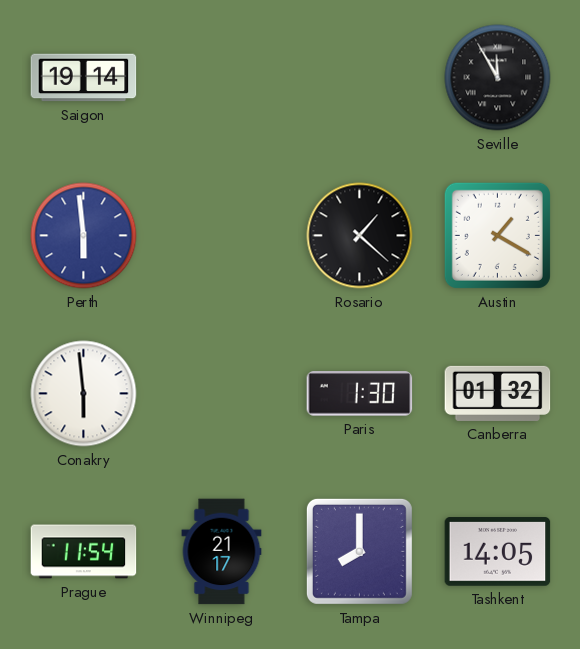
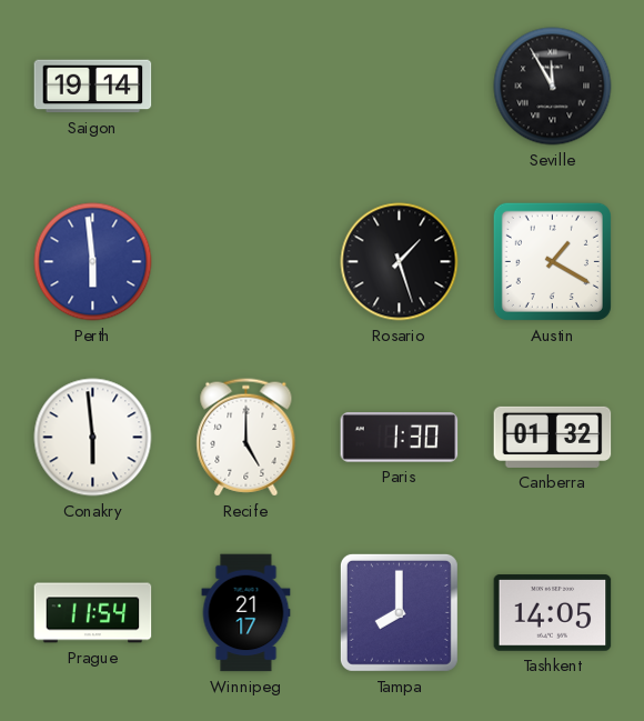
Rosario: 1:22 -> 1:27 (400, 262)
Recife: none -> 5:00 (246, 438)
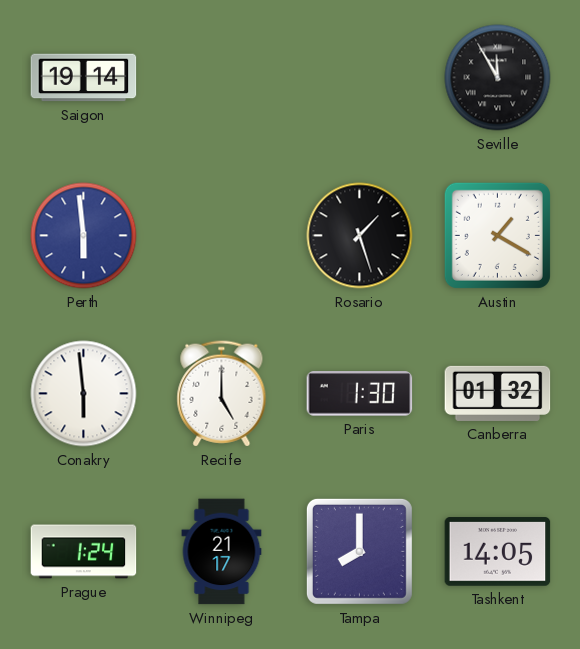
Prague: 11:54 -> 1:24 (84, 552)
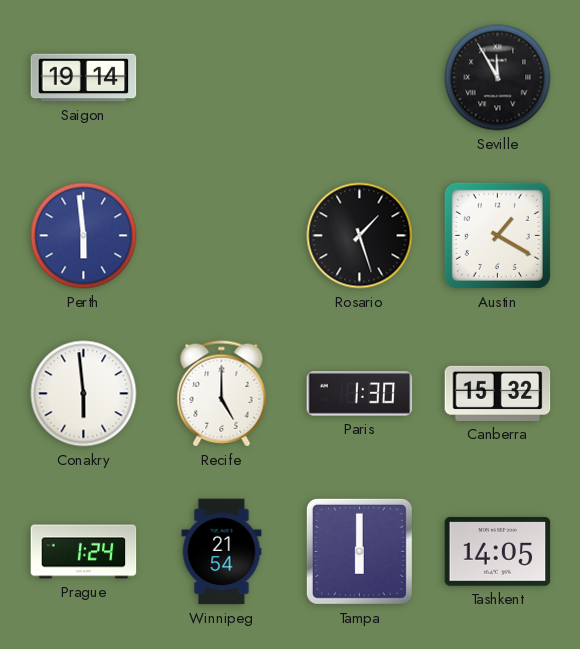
Canberra: 01:32 -> 15:32 (498, 393)
Winnipeg: 21:17 -> 21:54 (222, 552)
Tampa: 8:00 -> 6:00 (359, 551)
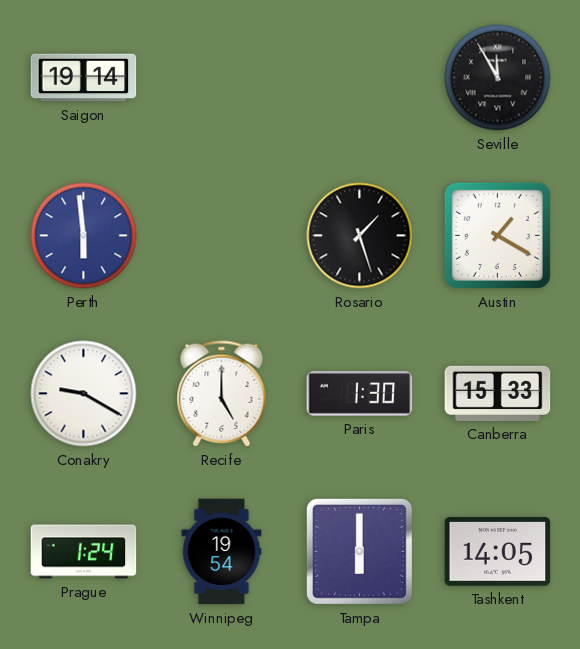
Conakry: 5:59 -> 9:20 (84, 394)
Canberra: 15:32 -> 15:33 (498, 393)
Winnipeg: 21:54 -> 19:54 (222, 552)
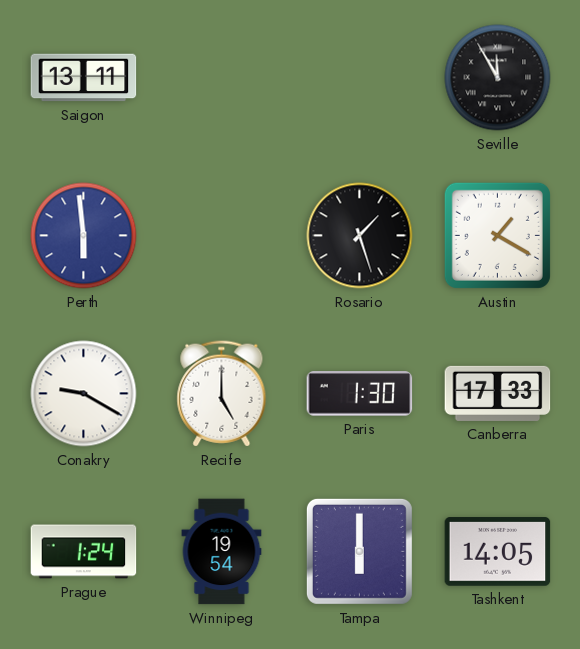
Saigon: 19:14 -> 13:11 (84, 78)
Canberra: 15:33 -> 17:33 (498, 393)
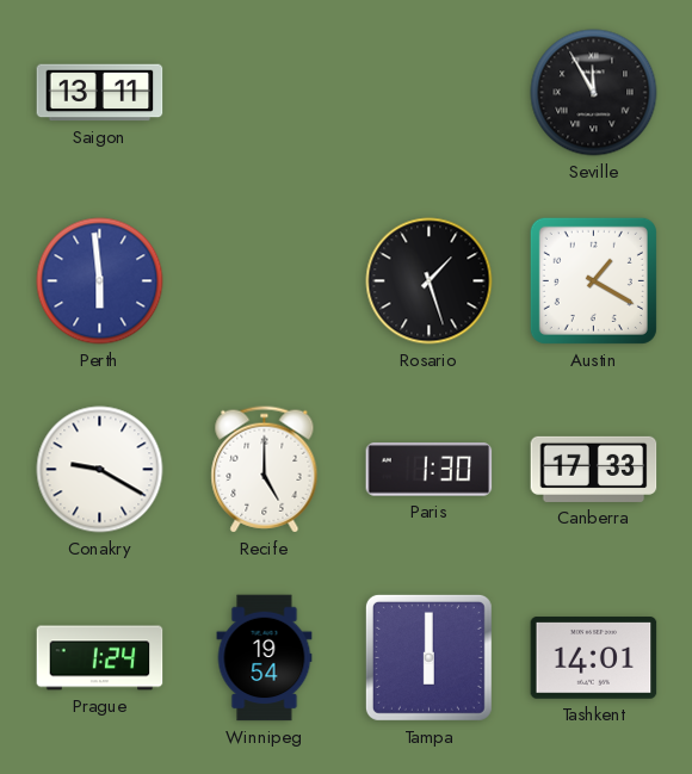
Tashkent: 14:05 -> 14:01 (594, 658)
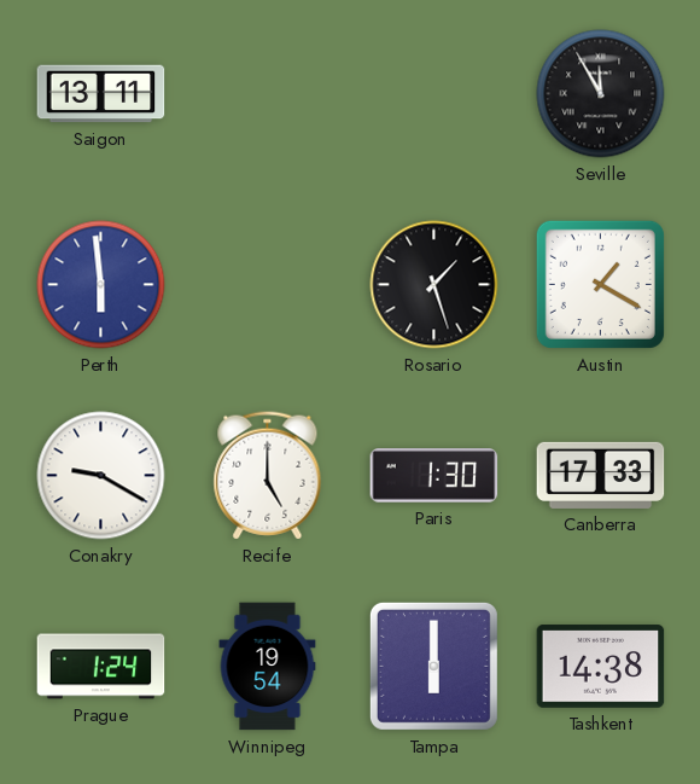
Tashkent: 14:01 -> 14:38 (601, 667)
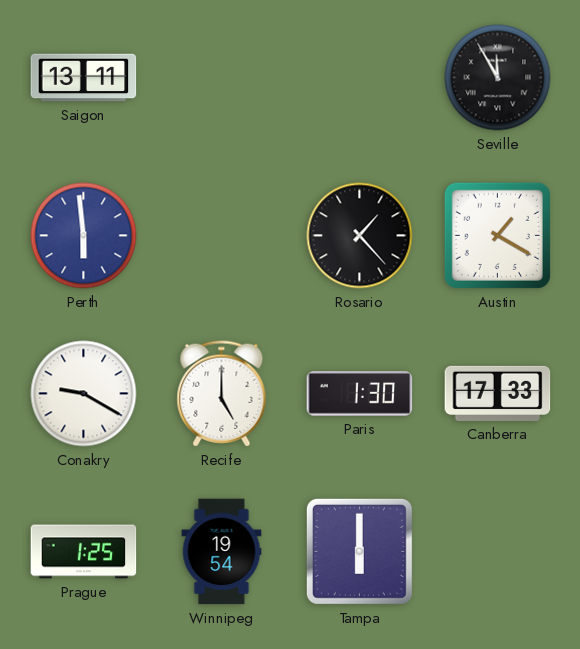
Rosario: 1:27 -> 1:23 (360, 236)
Prague: 1:24 -> 1:25 (84, 552)
Tashkent: 14:38 -> none (601, 667)
